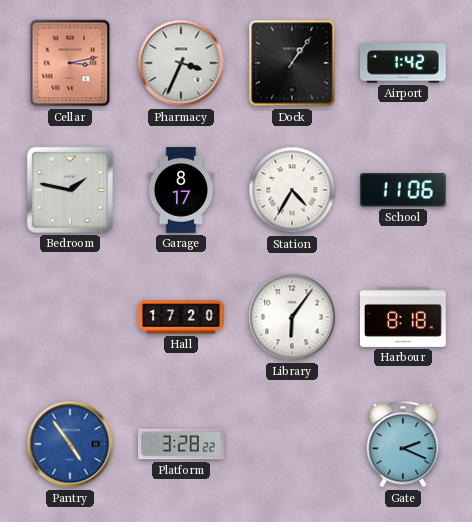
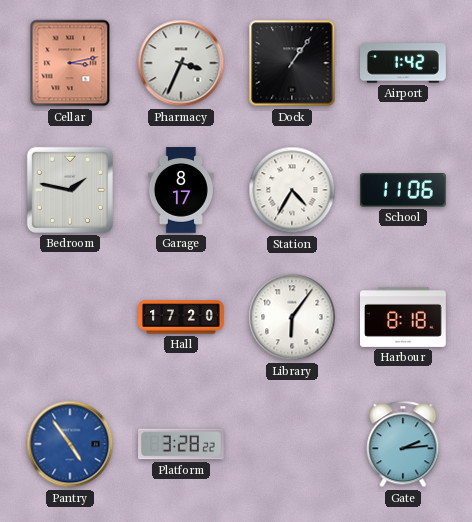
Gate: 2:19 -> 2:14 (403, 444)
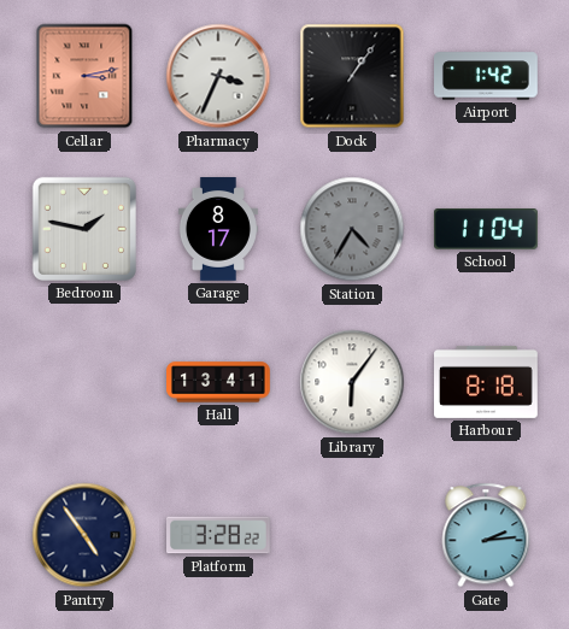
Station dial: white -> grey (352, 229)
School: 11:06 -> 11:04 (486, 229)
Hall: 17:20 -> 13:41 (218, 382)
Pantry dial: blue -> navy (84, 535)
